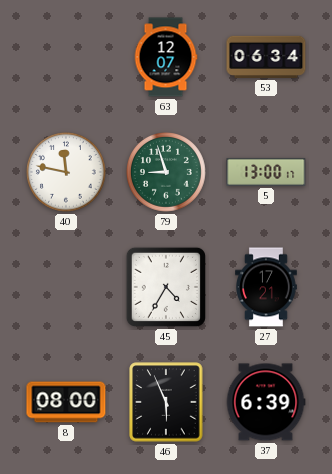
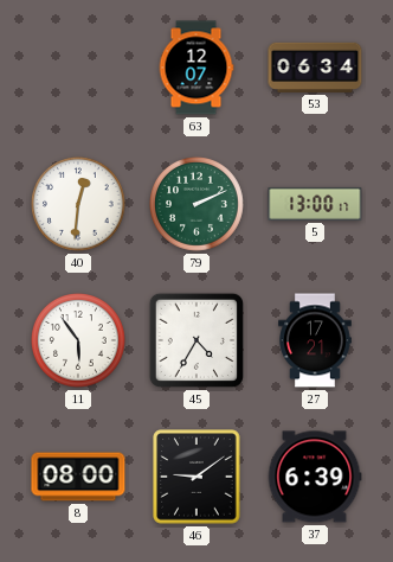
40: 11:47 -> 12:31 (79, 205)
79: 8:57 -> 2:11 (198, 205)
11: none -> 5:54 (79, 341)
46: 5:56 -> 9:09 (196, 477)
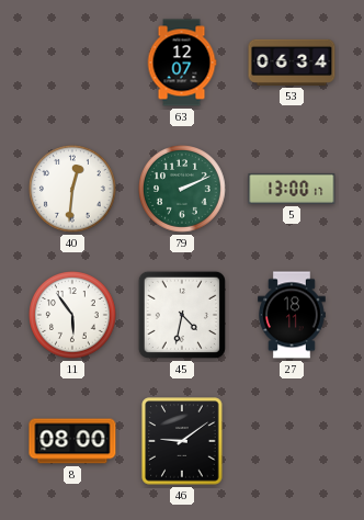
45: 4:35 -> 4:32 (182, 315)
27: 17:21 -> 18:11 (293, 315)
37: 6:39 -> none (315, 477)
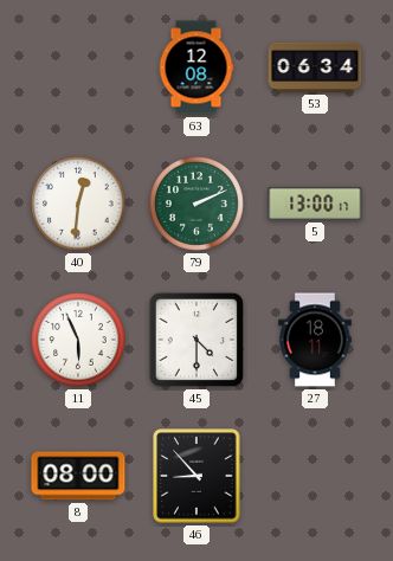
63: 12:07 -> 12:08 (196, 67)
11: 5:54 -> 5:56 (79, 341)
45: 4:32 -> 4:30 (196, 340)
46: 9:09 -> 8:53 (196, 476)
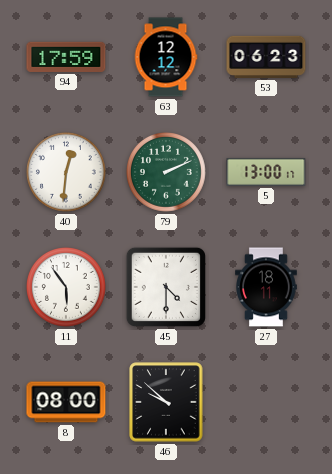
94: none -> 17:59 (66, 57)
63: 12:08 -> 12:12 (166, 57)
53: 06:34 -> 06:23 (266, 57)
11: 5:56 -> 5:54 (67, 288)
46: 8:53 -> 9:52 (166, 402)
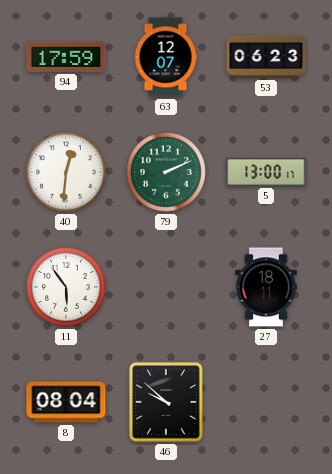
63: 12:12 -> 12:07 (166, 57)
45: 4:30 -> none (166, 287)
8: 08:00 -> 08:04 (66, 402)
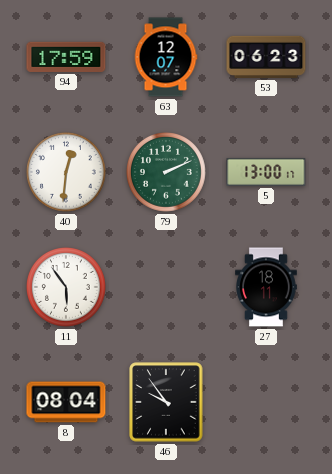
46: 9:52 -> 9:54 (166, 402)
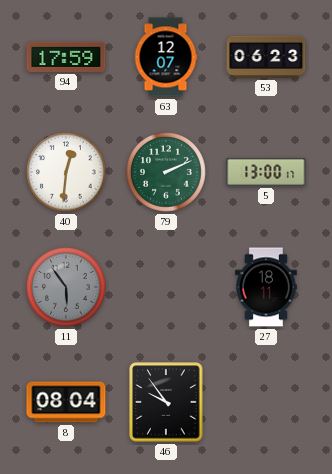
11 dial: white -> grey (67, 288)
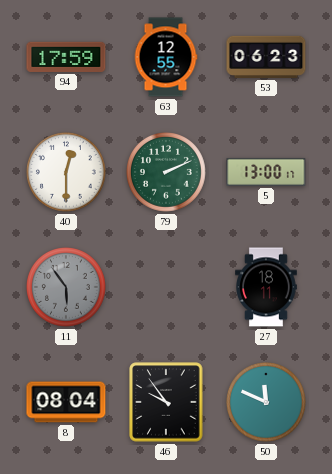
63: 12:07 -> 12:55 (166, 57)
40: 12:31 -> 12:30 (67, 173)
50: none -> 11:49 (267, 403)
